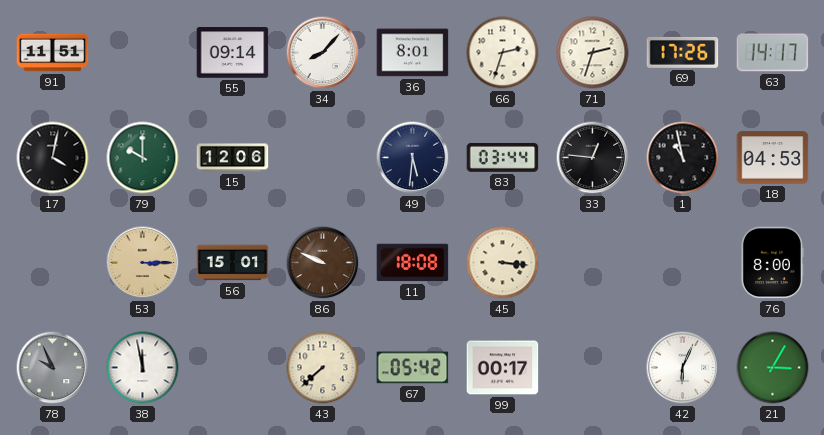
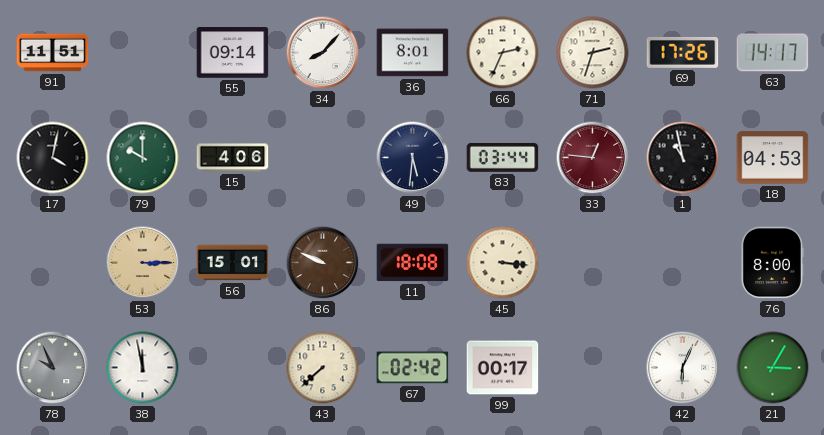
66: 2:33 -> 2:34 (503, 53)
15: 12:06 -> 4:06 (233, 158)
33 dial: black -> burgundy (593, 158)
67: 05:42 -> 02:42 (413, 368)
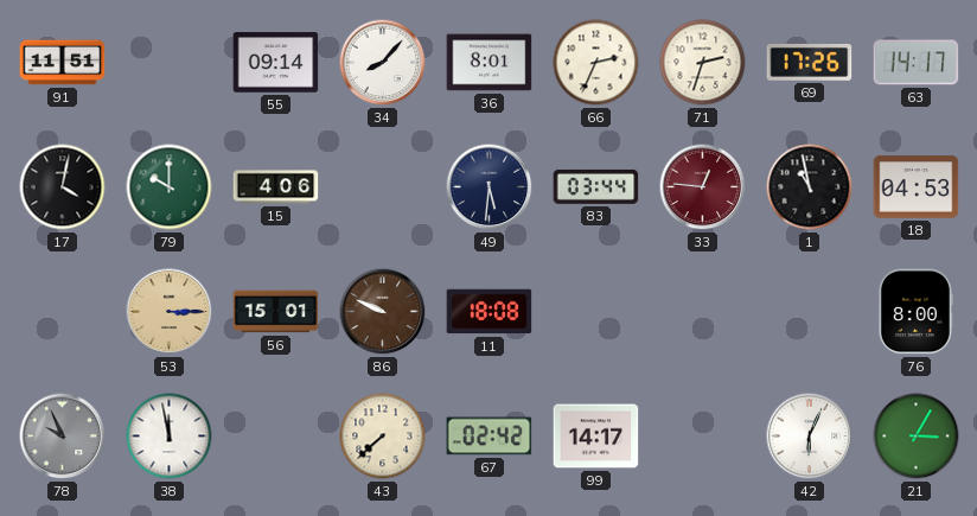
45: 3:16 -> none (503, 263)
99: 00:17 -> 14:17 (596, 437)
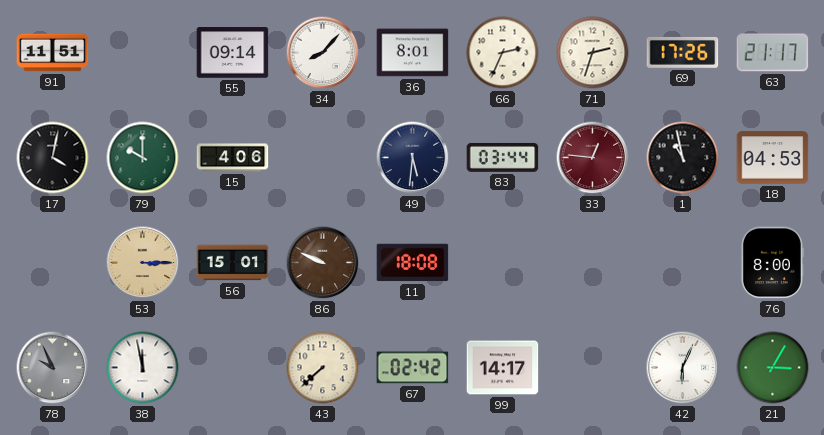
63: 14:17 -> 21:17 (773, 53)
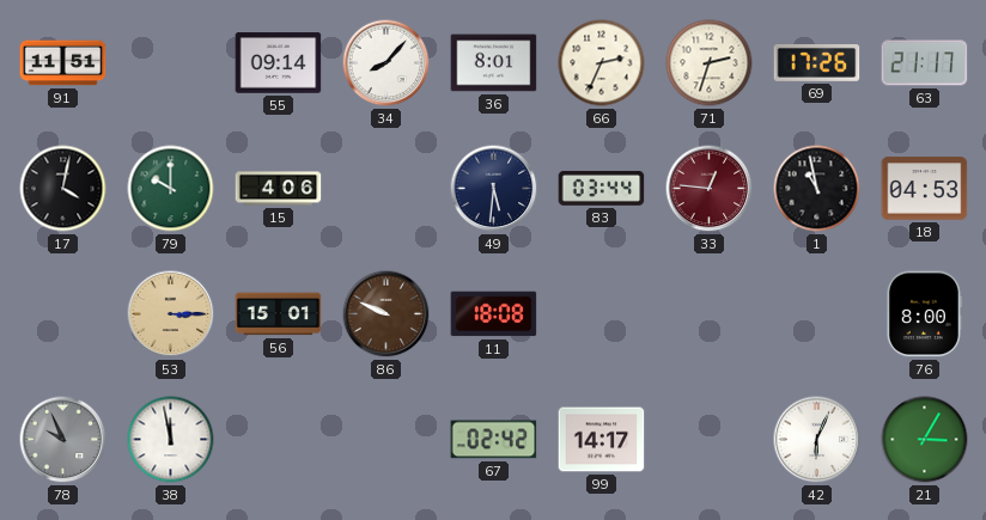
43: 7:38 -> none (323, 368)
